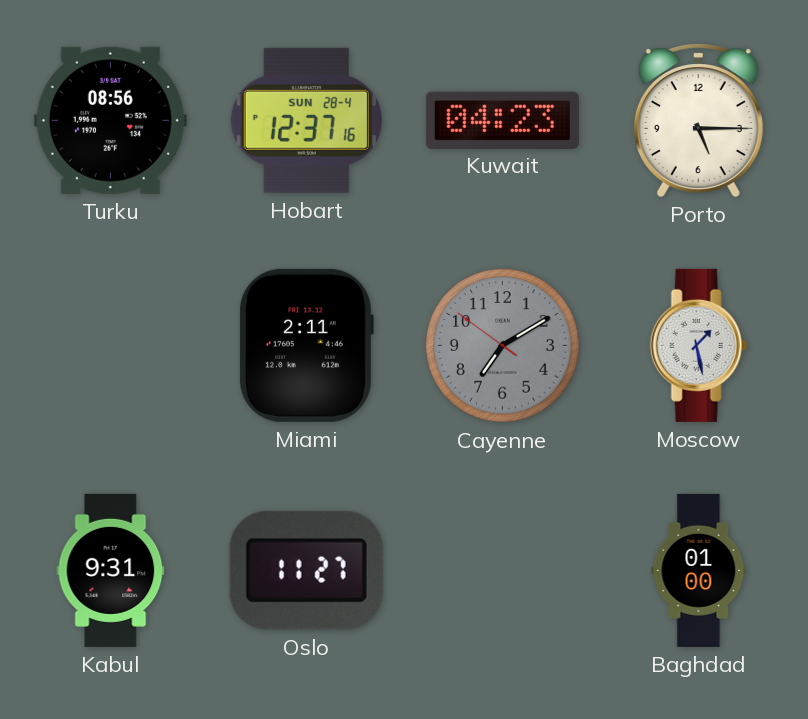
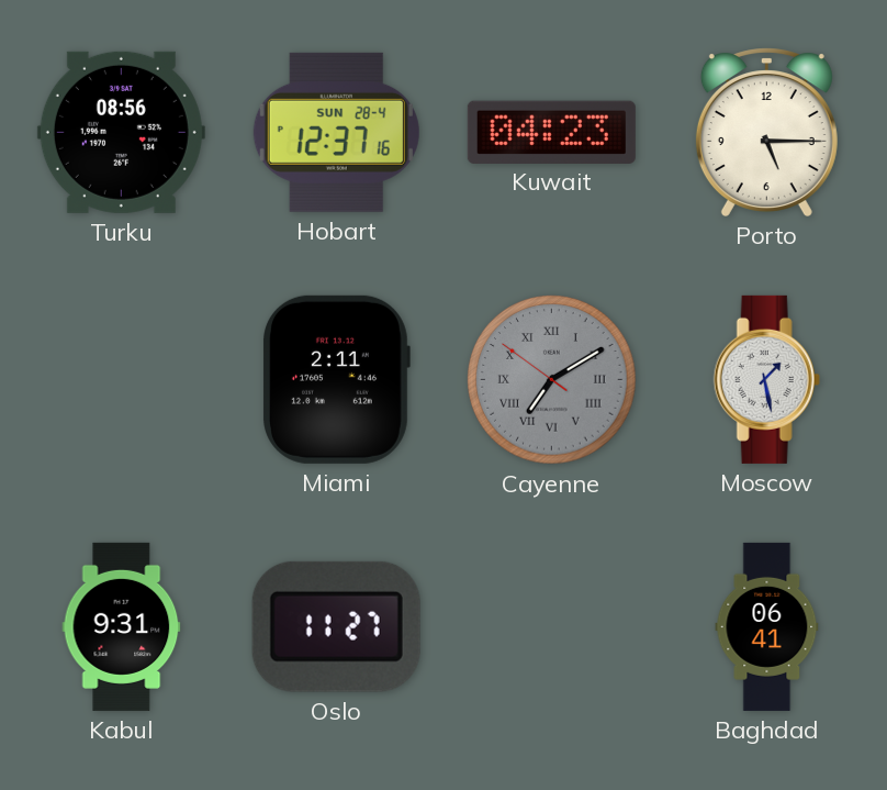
Cayenne numerals: Arabic -> Roman (552, 380)
Baghdad: 01:00 -> 06:41 (767, 626)
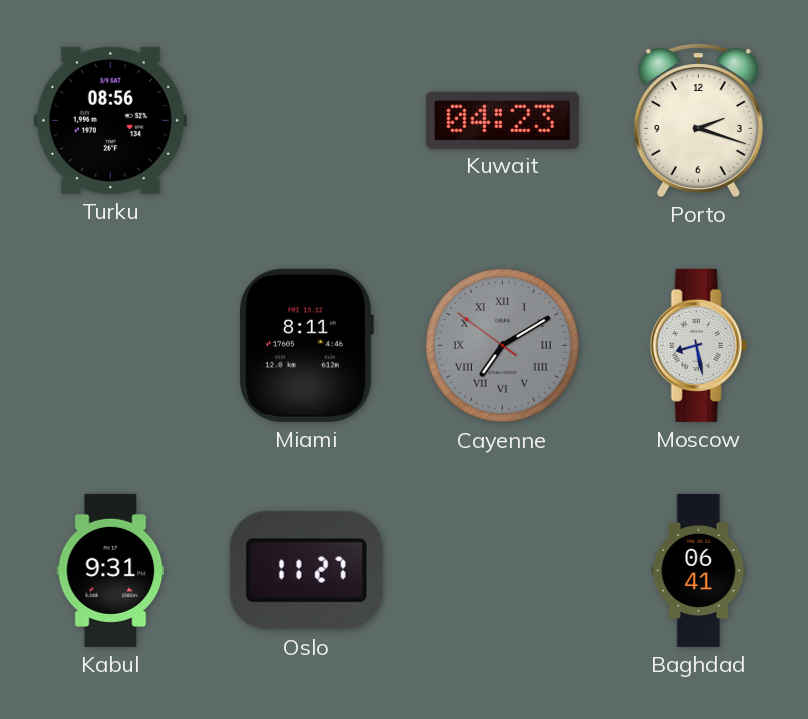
Hobart: 12:37 -> none (336, 132)
Porto: 5:15 -> 2:18 (698, 120)
Miami: 2:11 -> 8:11 (307, 345)
Moscow: 1:28 -> 8:28 (698, 345)
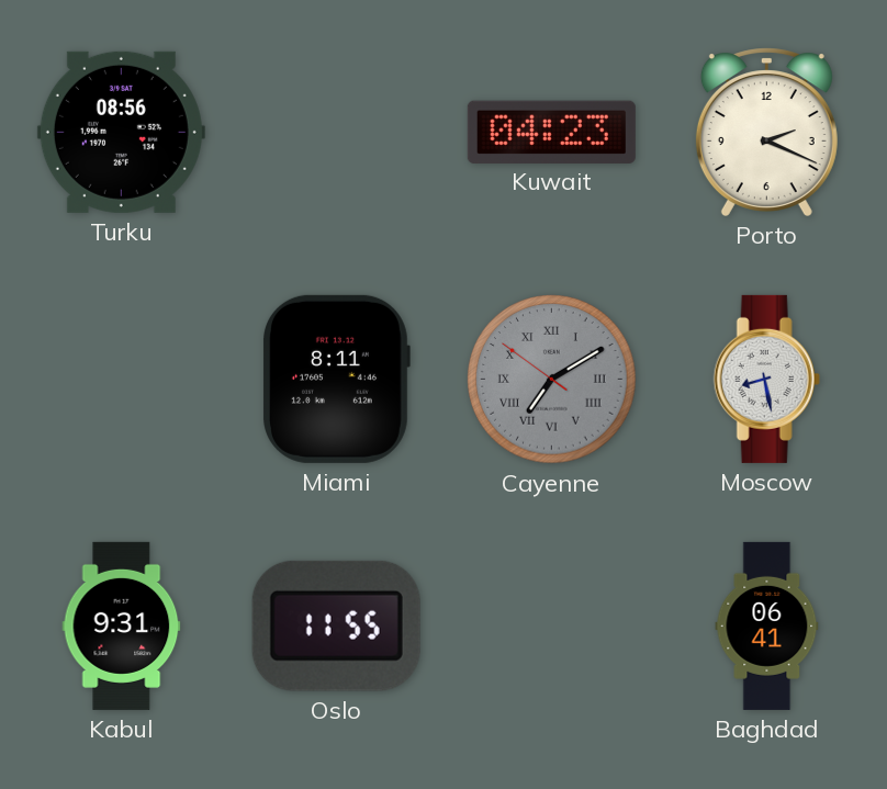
Porto: 2:18 -> 2:19 (766, 132)
Oslo: 11:27 -> 11:55 (336, 625)
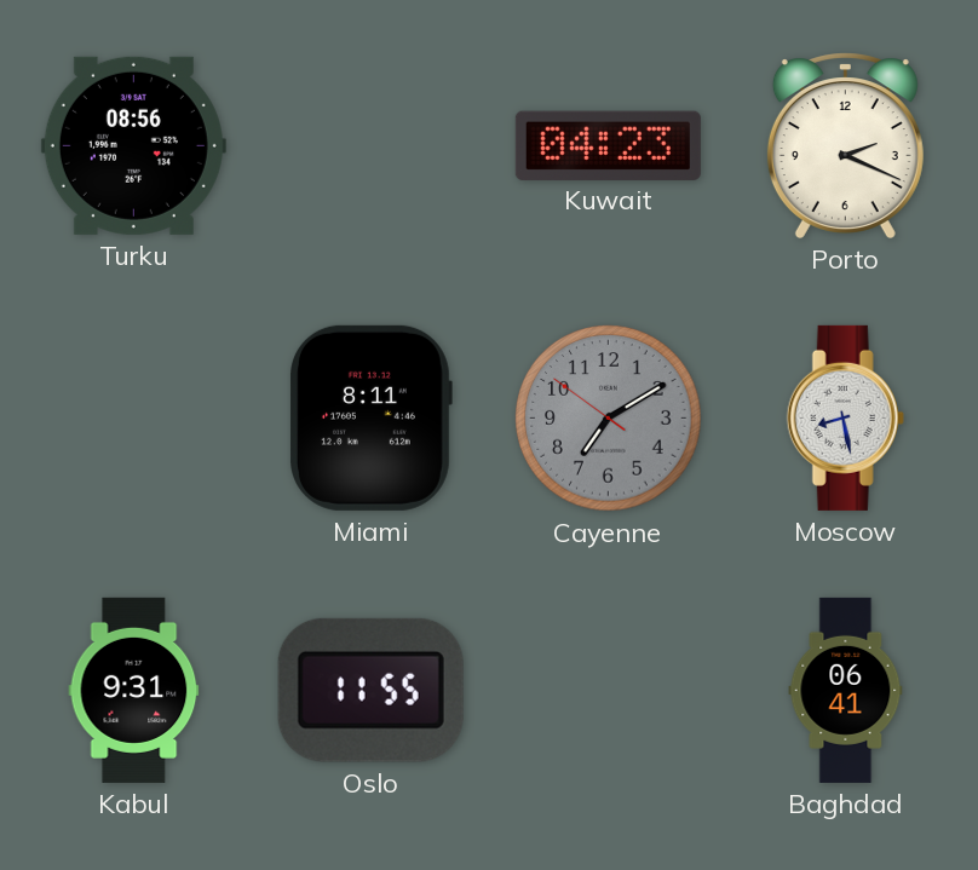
Cayenne numerals: Roman -> Arabic (609, 419)
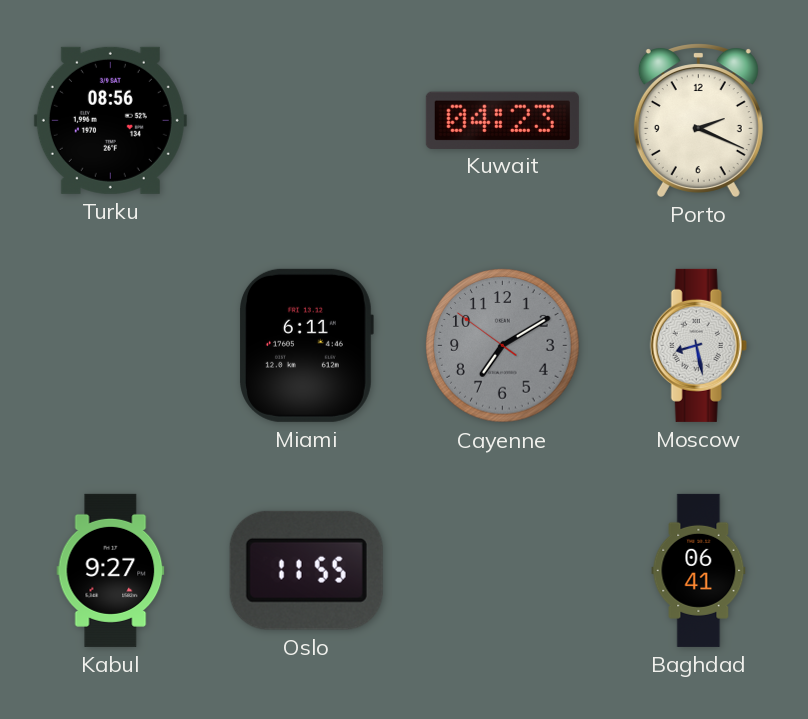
Miami: 8:11 -> 6:11 (307, 345)
Kabul: 9:31 -> 9:27 (111, 570)
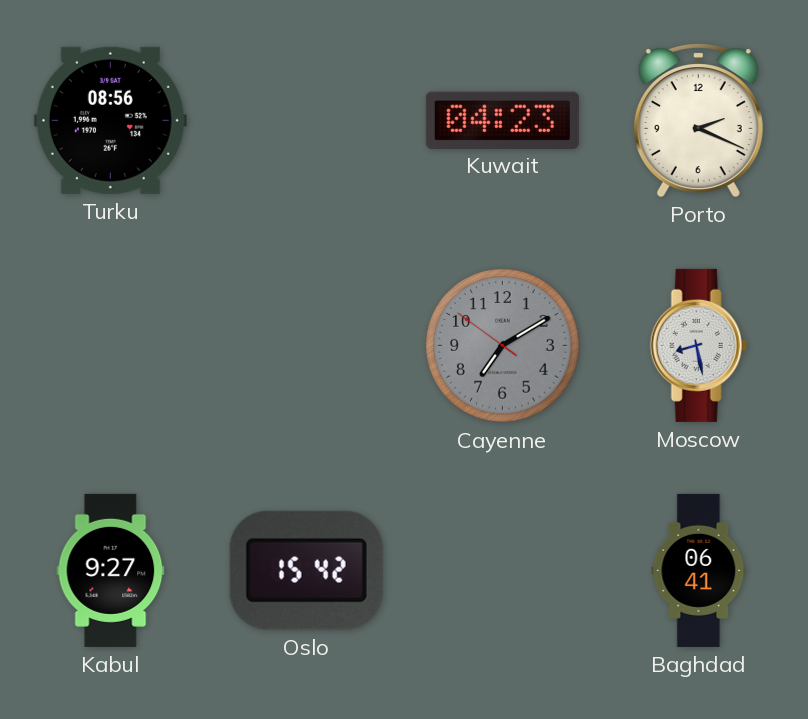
Miami: 6:11 -> none (307, 345)
Oslo: 11:55 -> 15:42 (306, 570)
